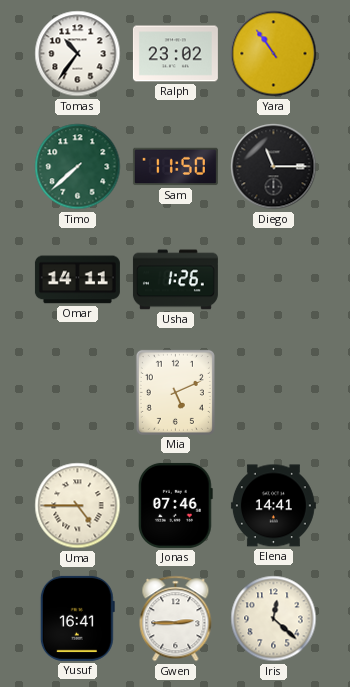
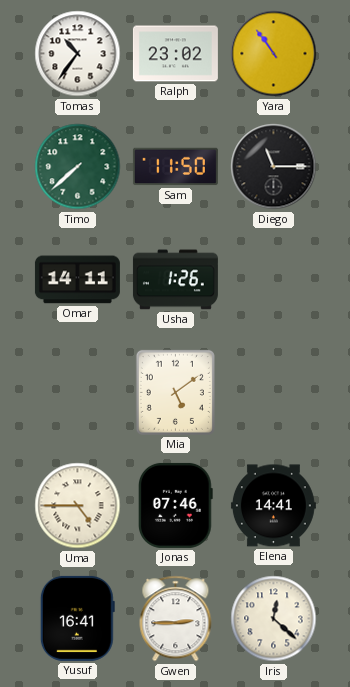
Mia: 5:11 -> 5:09 (175, 392)
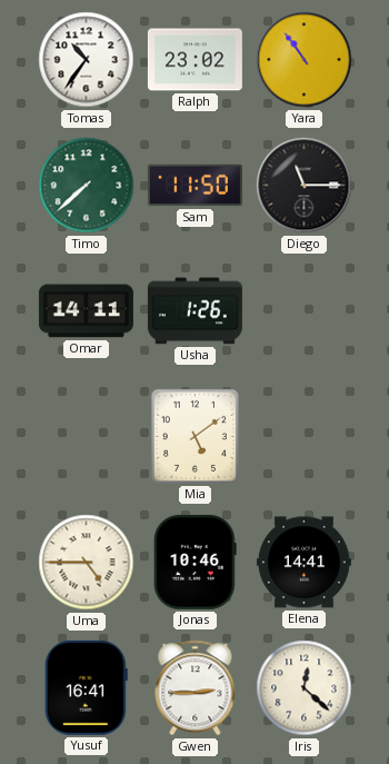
Jonas: 07:46 -> 10:46 (196, 562)
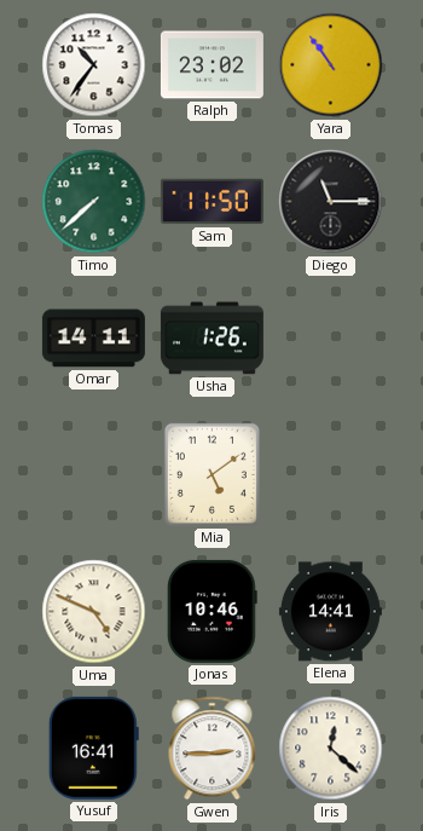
Uma: 4:45 -> 4:49 (94, 612)
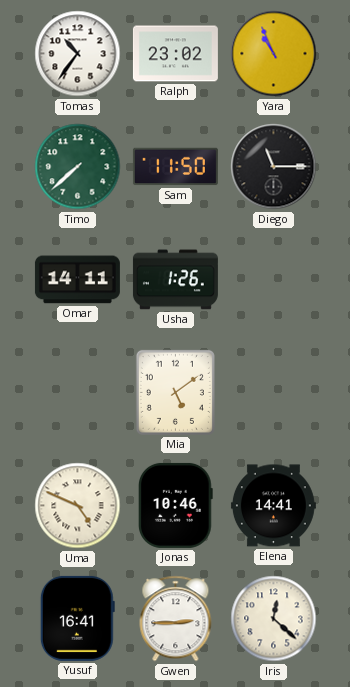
Yara: 10:54 -> 10:56 (274, 54)
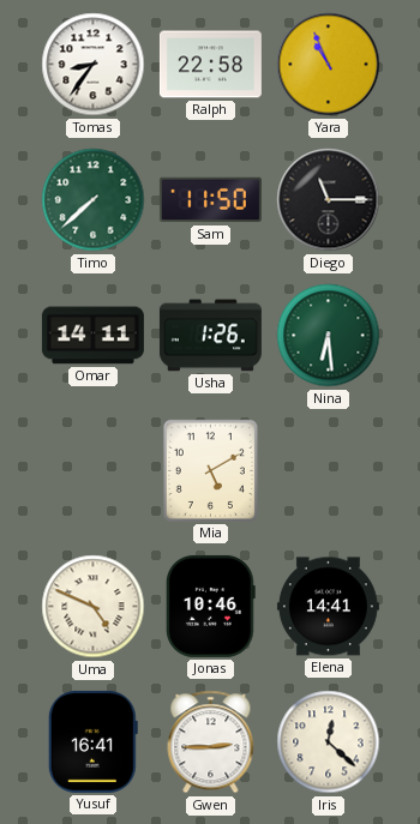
Tomas: 10:36 -> 8:36 (94, 65)
Ralph: 23:02 -> 22:58 (210, 65)
Nina: none -> 6:29 (329, 336)
Mia: 5:09 -> 5:10 (210, 470)
